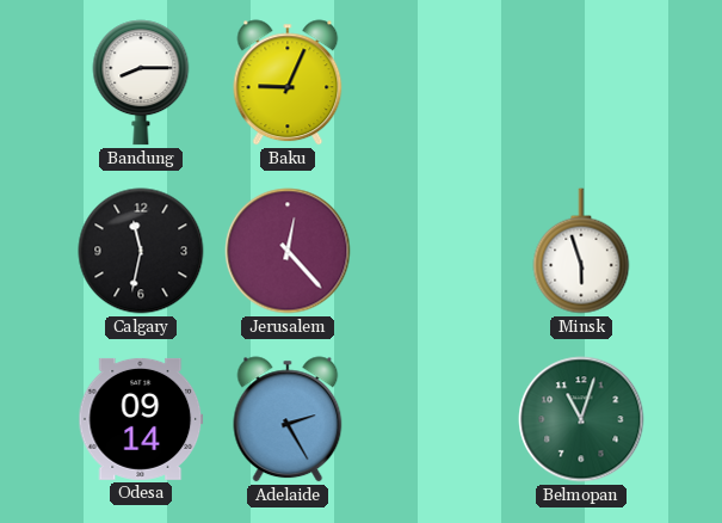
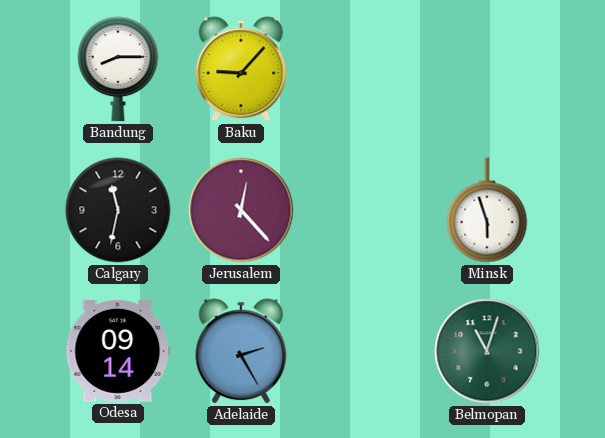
Baku: 9:04 -> 9:07 (241, 69)
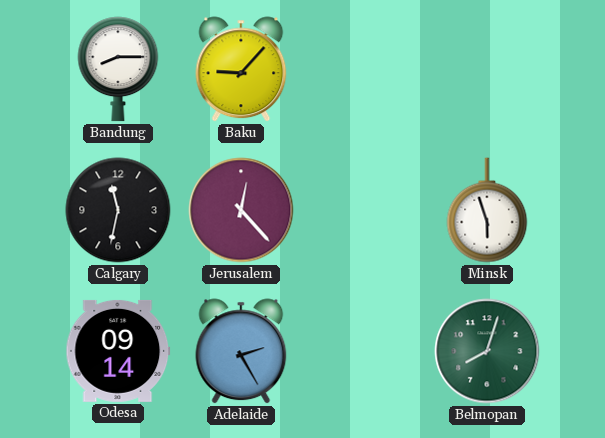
Belmopan: 11:03 -> 8:03 (487, 351)
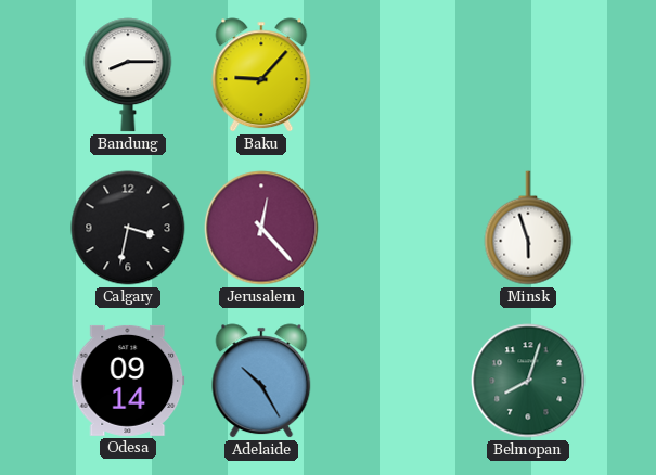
Calgary: 11:32 -> 3:32 (128, 228)
Adelaide: 2:25 -> 10:25 (261, 381)
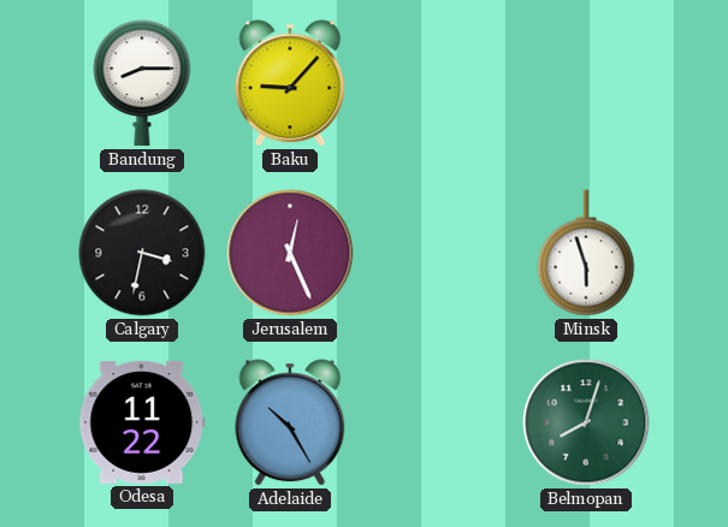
Jerusalem: 12:23 -> 12:26 (290, 253)
Odesa: 09:14 -> 11:22 (142, 422)
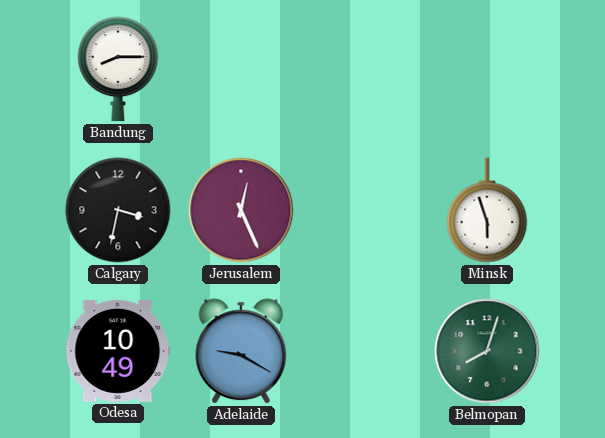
Baku: 9:07 -> none (290, 83)
Odesa: 11:22 -> 10:49 (118, 351)
Adelaide: 10:25 -> 9:20 (241, 351)
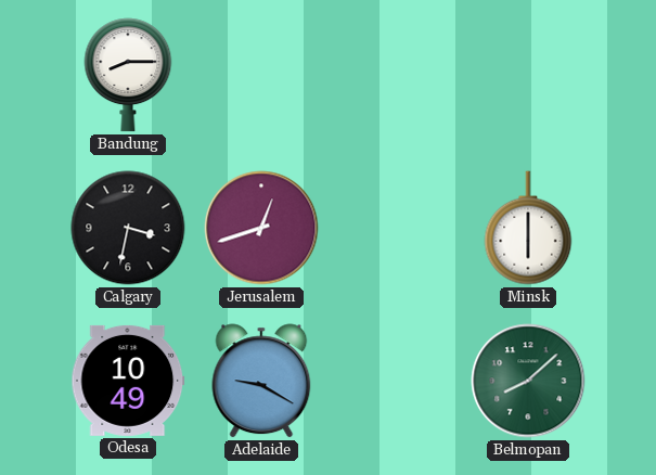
Jerusalem: 12:26 -> 12:42 (261, 228)
Minsk: 5:57 -> 6:00 (528, 228)
Belmopan: 8:03 -> 8:08 (528, 381)
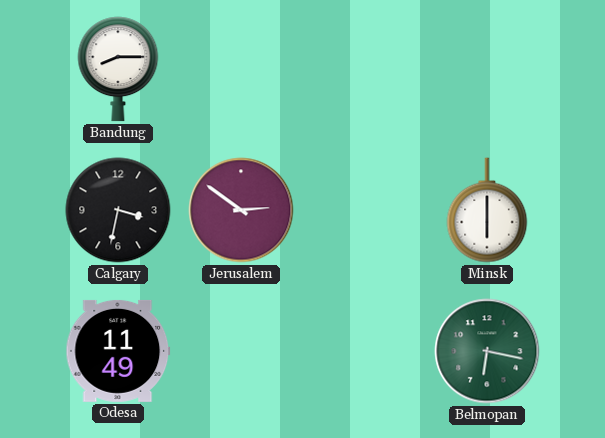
Jerusalem: 12:42 -> 2:51 (241, 210)
Odesa: 10:49 -> 11:49 (118, 351)
Adelaide: 9:20 -> none (261, 381)
Belmopan: 8:08 -> 6:17 (487, 351)
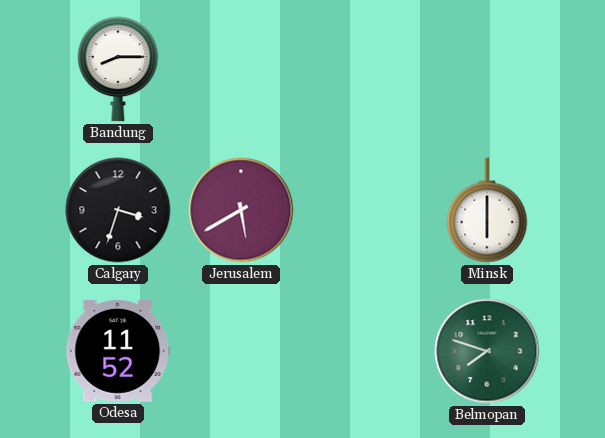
Calgary: 3:32 -> 3:33 (118, 210)
Jerusalem: 2:51 -> 5:40 (241, 210)
Odesa: 11:49 -> 11:52 (118, 351)
Belmopan: 6:17 -> 7:48 (487, 351)
